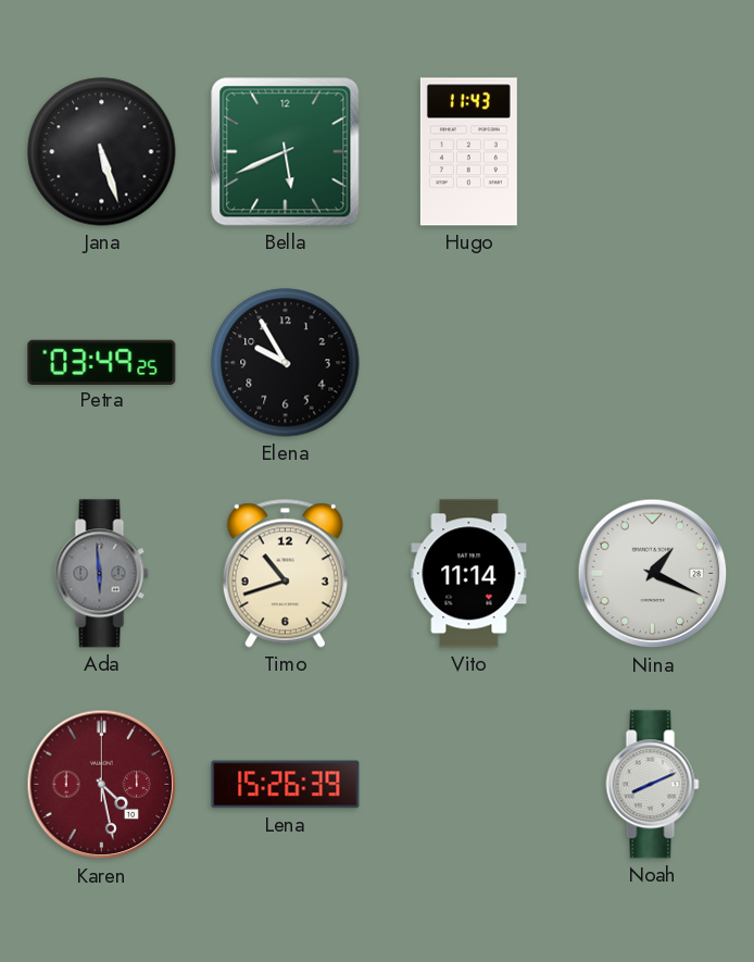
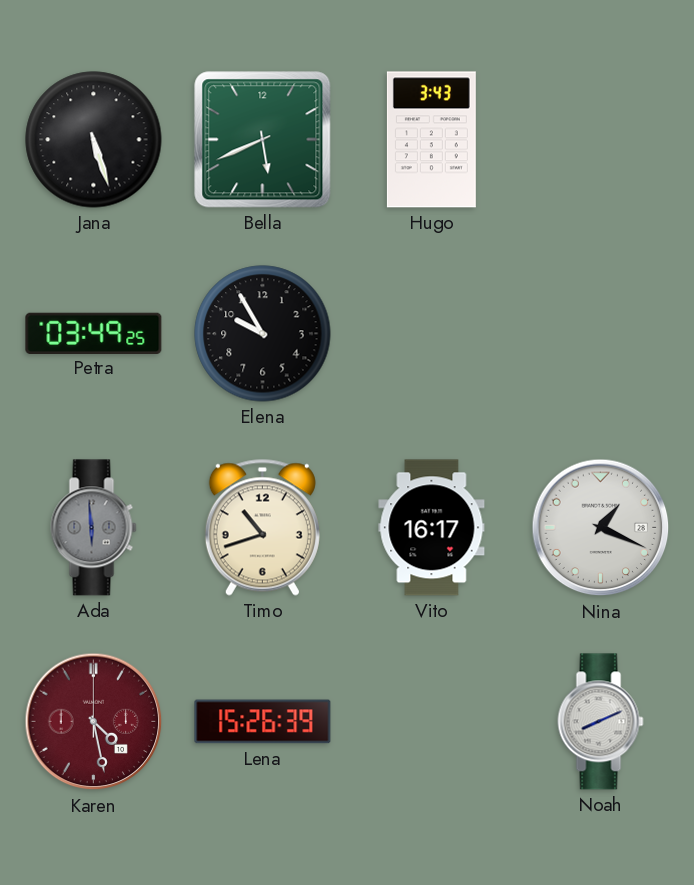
Hugo: 11:43 -> 3:43 (431, 140)
Vito: 11:14 -> 16:17 (432, 528)
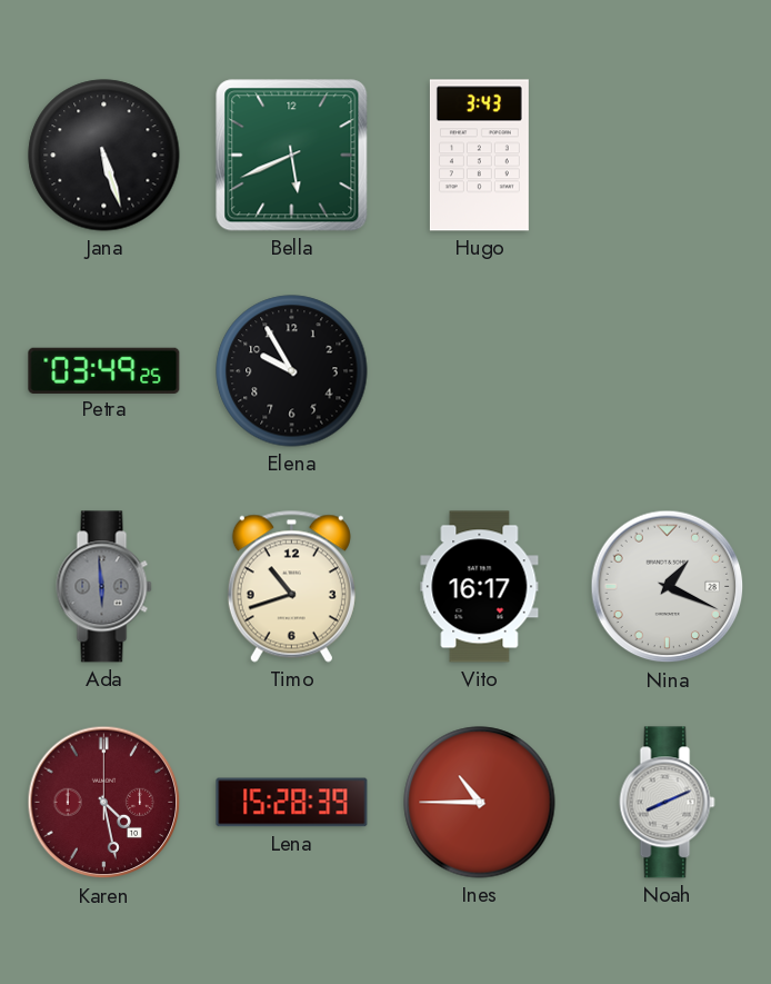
Lena: 15:26 -> 15:28 (292, 803)
Ines: none -> 10:45 (480, 803)
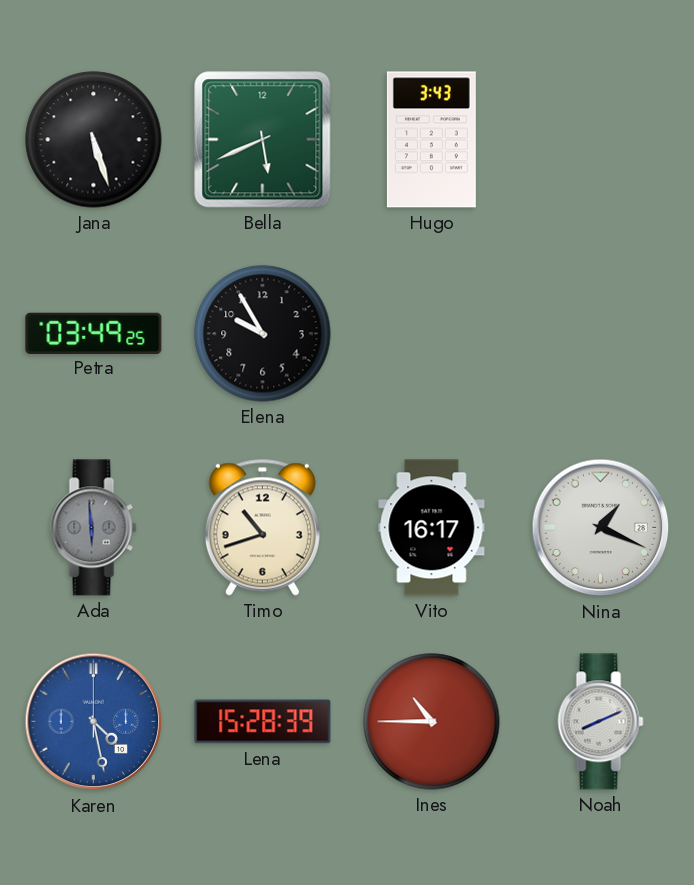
Karen dial: burgundy -> blue (94, 722)
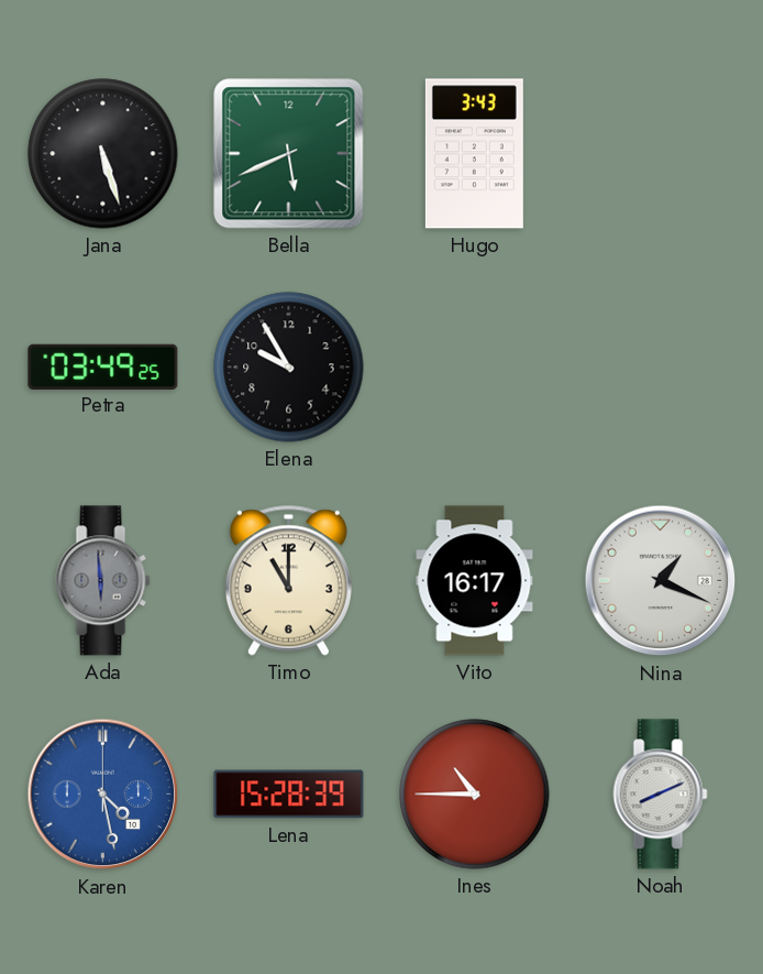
Timo: 10:42 -> 11:00 (288, 580)
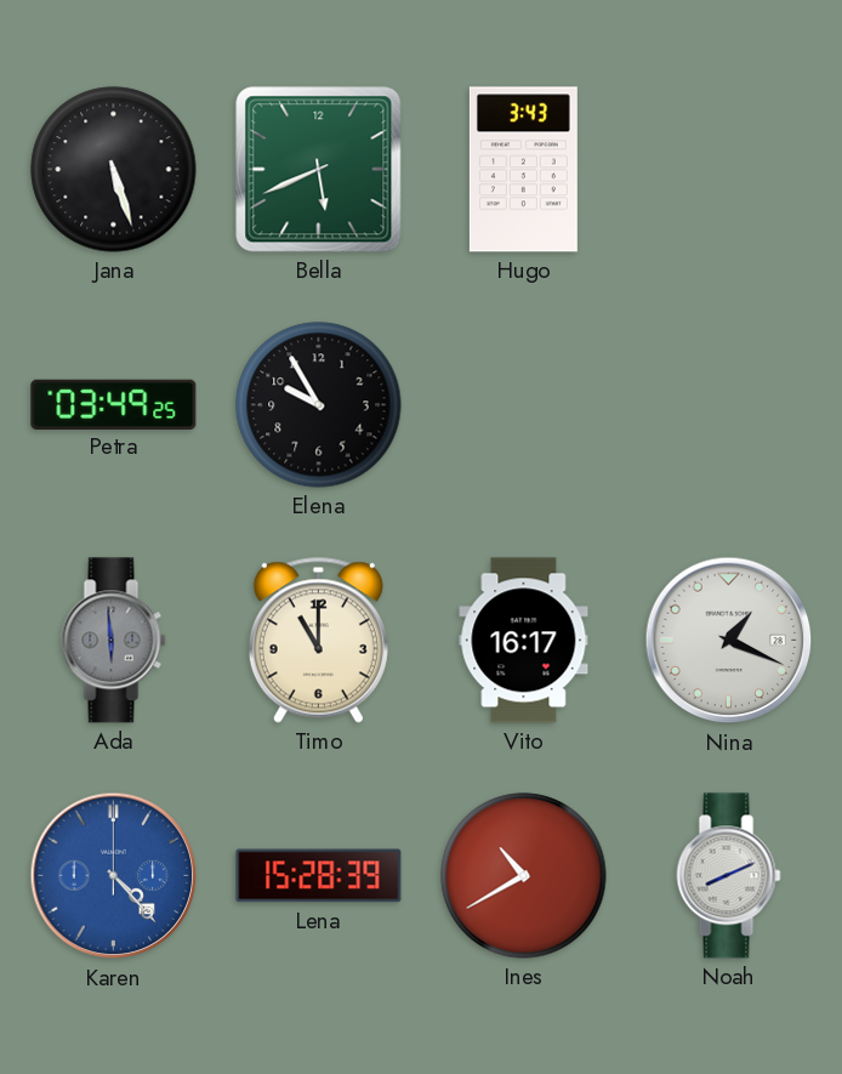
Karen: 4:28 -> 4:23 (114, 876)
Ines: 10:45 -> 10:40 (524, 876)
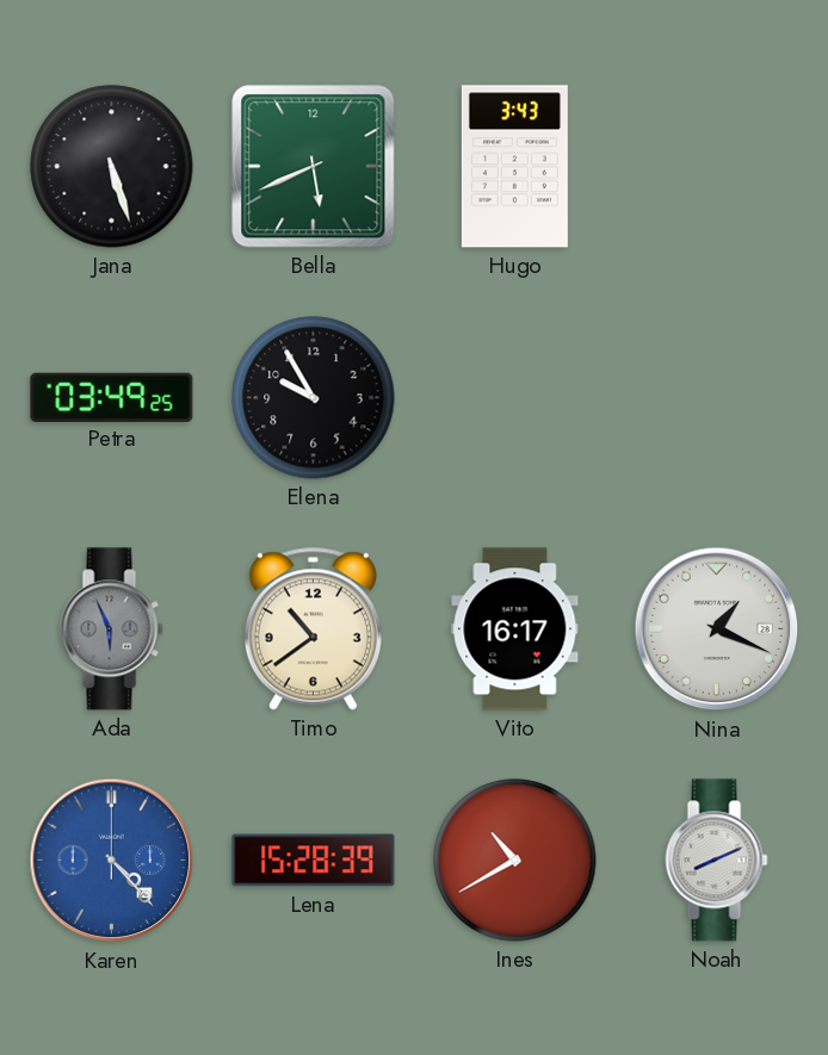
Ada: 5:59 -> 5:56 (112, 629)
Timo: 11:00 -> 10:39 (313, 628)
